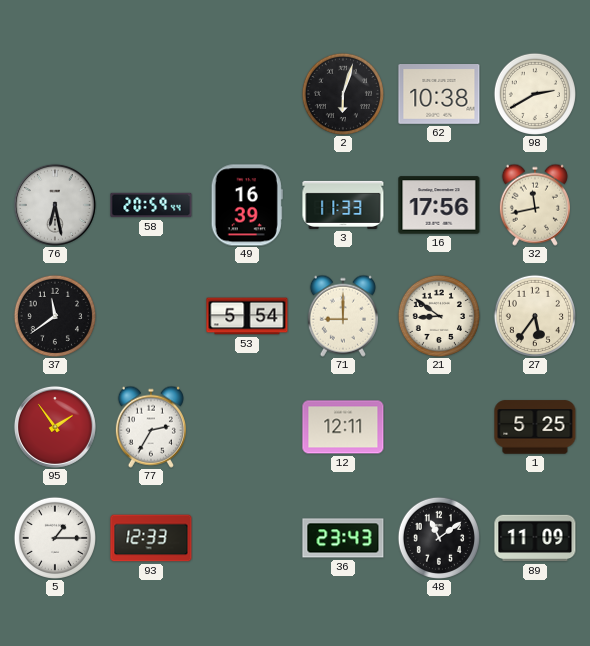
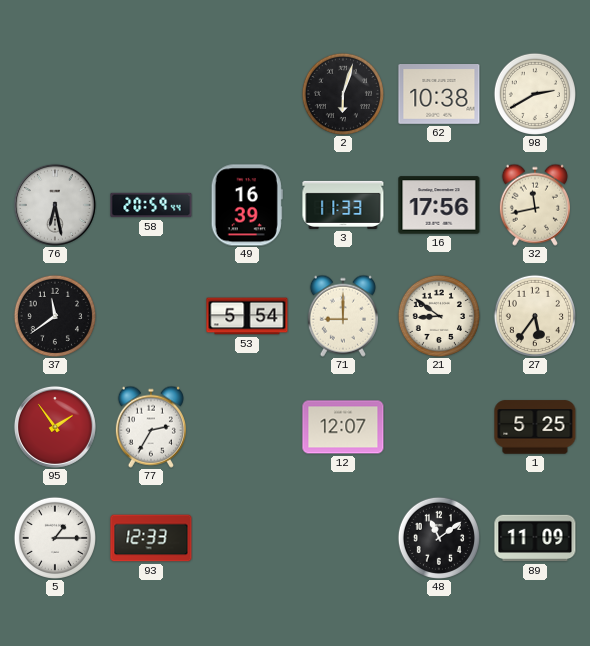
12: 12:11 -> 12:07 (343, 427)
36: 23:43 -> none (343, 538)
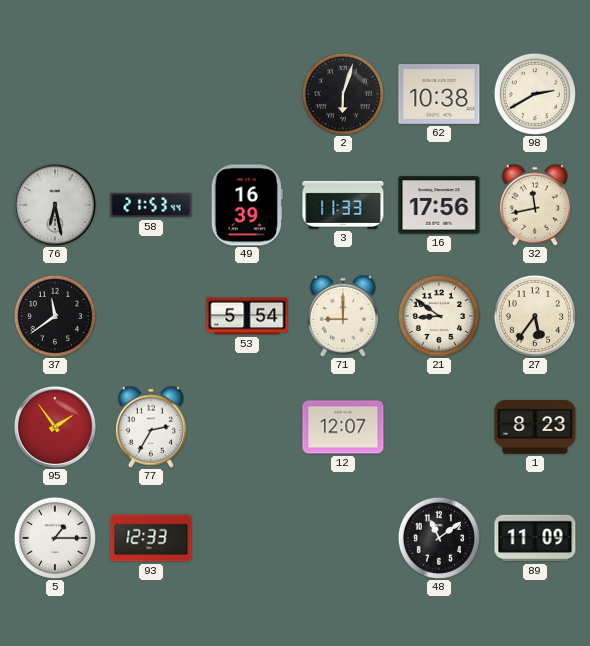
58: 20:59 -> 21:53 (151, 205)
1: 5:25 -> 8:23 (535, 427)
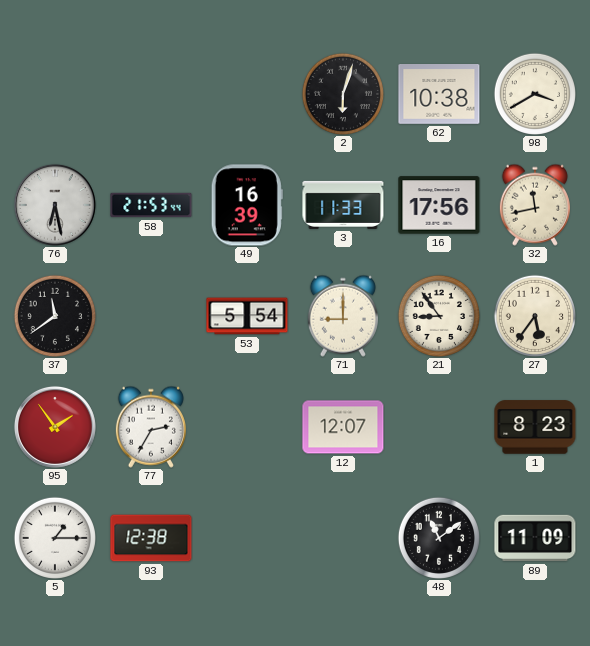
98: 2:40 -> 3:40 (535, 94)
21: 8:51 -> 8:54 (439, 316)
93: 12:33 -> 12:38 (151, 538)
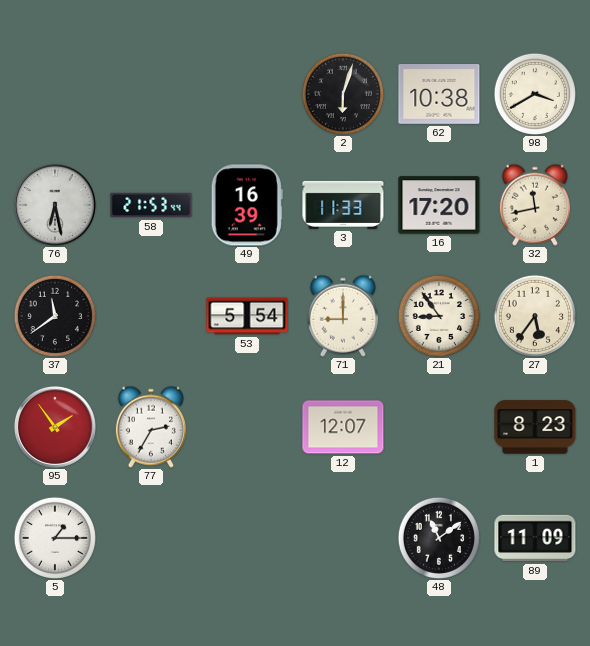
16: 17:56 -> 17:20 (439, 205)
93: 12:38 -> none (151, 538)
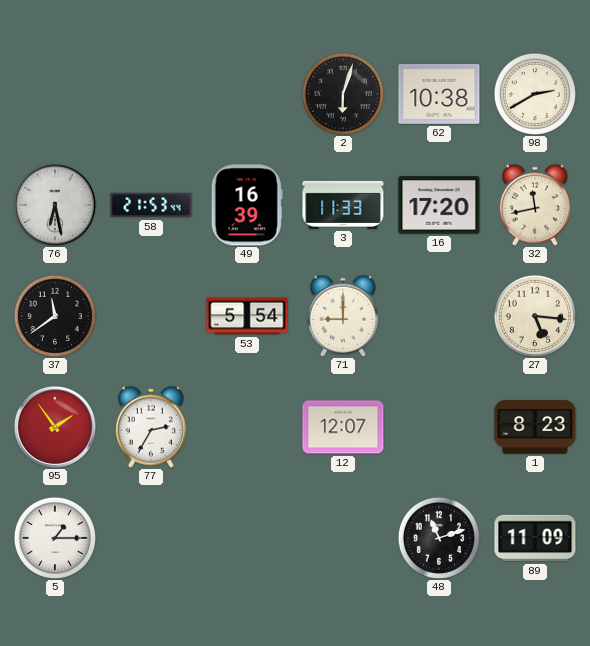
98: 3:40 -> 2:40 (535, 94)
21: 8:54 -> none (439, 316)
27: 5:36 -> 5:16 (535, 316)
48: 11:09 -> 11:12 (439, 538)
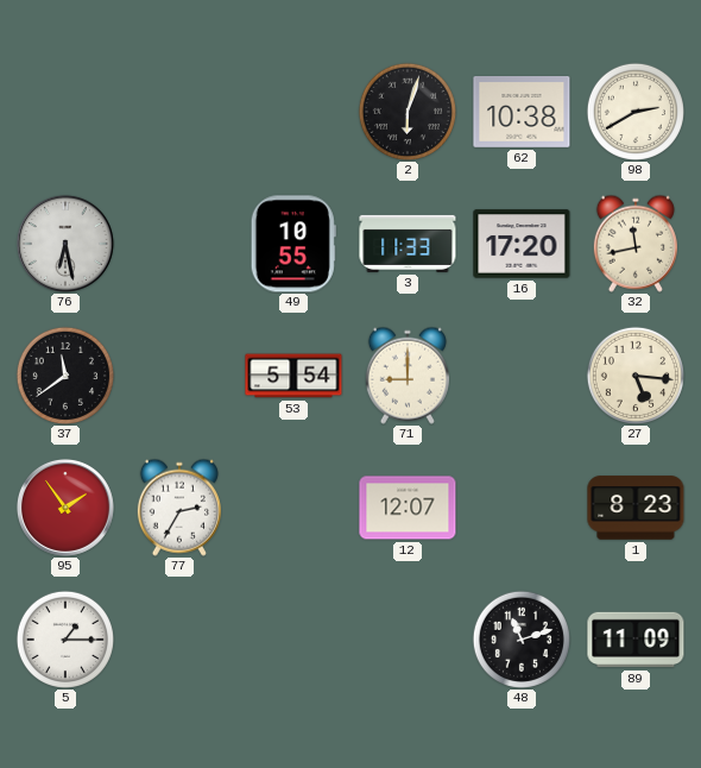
58: 21:53 -> none (151, 205)
49: 16:39 -> 10:55 (293, 244)
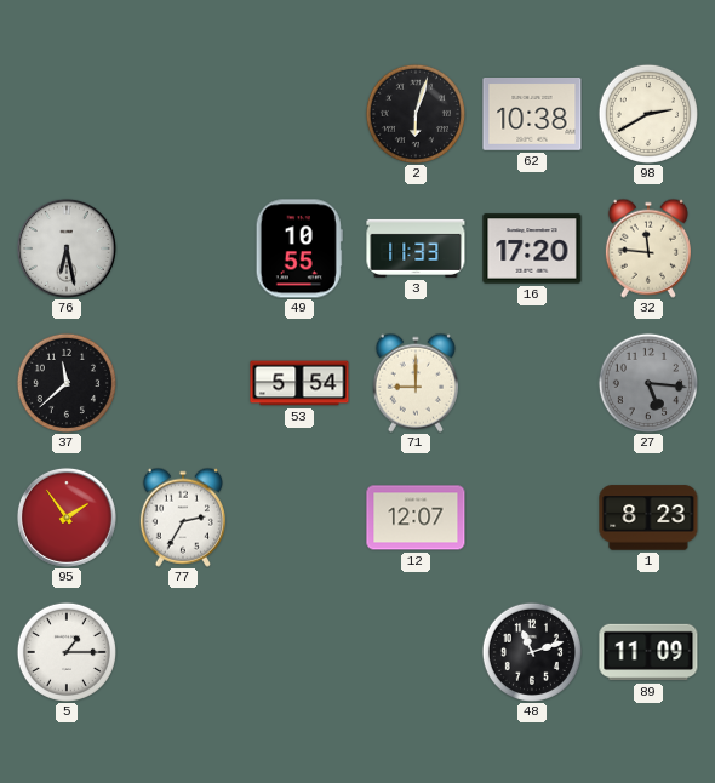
32: 11:43 -> 11:46 (648, 248)
37: 11:39 -> 11:38 (67, 383)
27 dial: cream -> grey (648, 383)
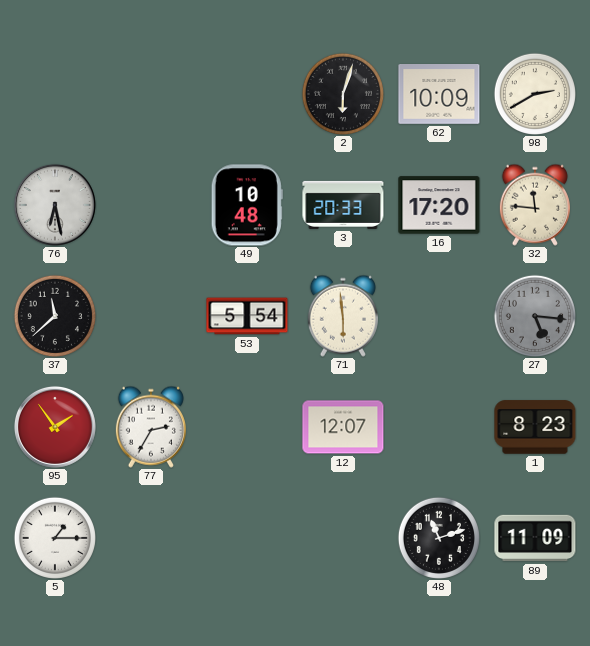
62: 10:38 -> 10:09 (439, 95)
49: 10:55 -> 10:48 (247, 205)
3: 11:33 -> 20:33 (343, 205)
71: 9:00 -> 5:59 (343, 316)
